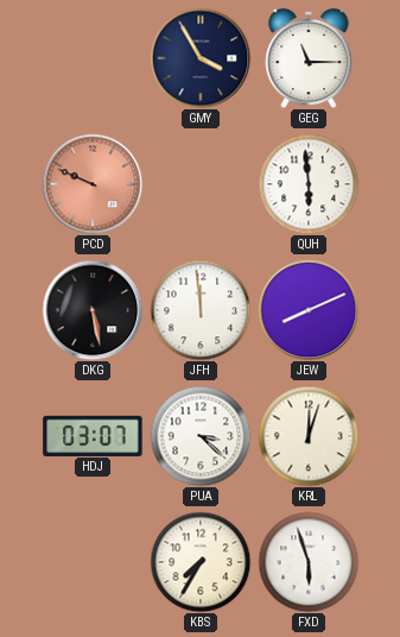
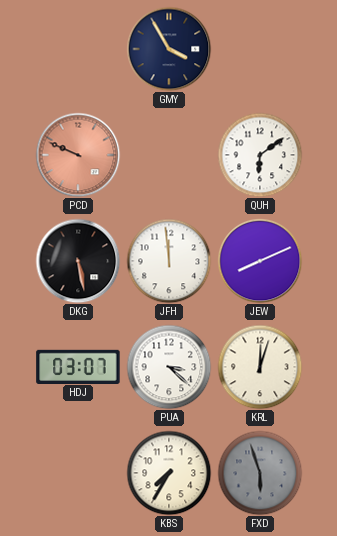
GEG: 11:15 -> none (309, 58)
QUH: 5:59 -> 6:09 (260, 155)
FXD dial: white -> grey (260, 473)
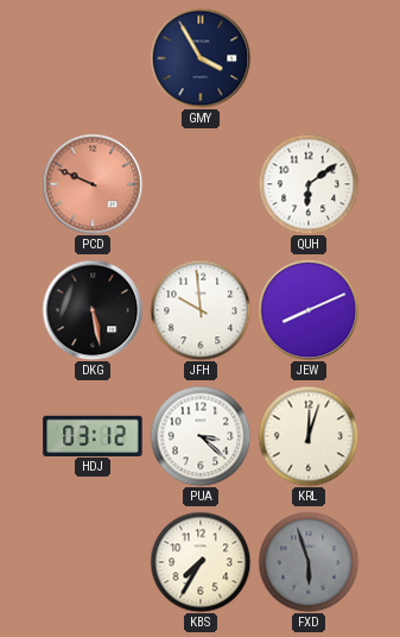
JFH: 11:59 -> 9:59 (201, 310)
HDJ: 03:07 -> 03:12 (93, 435)
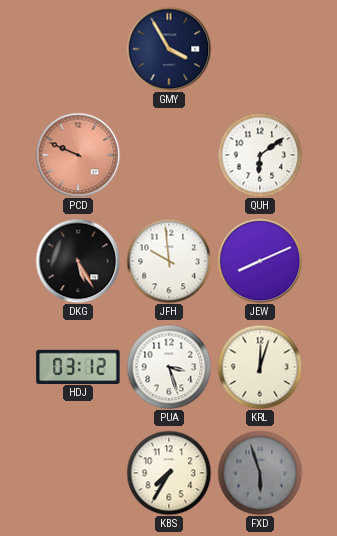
DKG: 5:28 -> 5:25 (78, 261)
PUA: 3:22 -> 3:27 (169, 367)
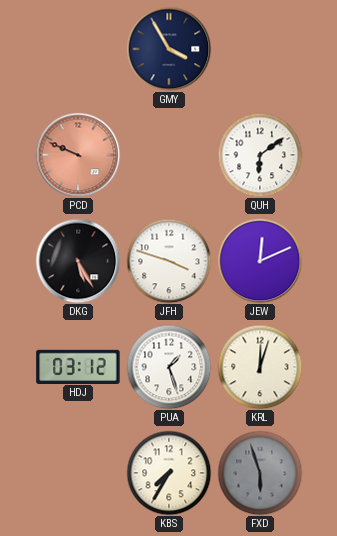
JFH: 9:59 -> 3:48 (169, 261)
JEW: 8:11 -> 12:11 (260, 261)
PUA: 3:27 -> 1:27 (169, 367)
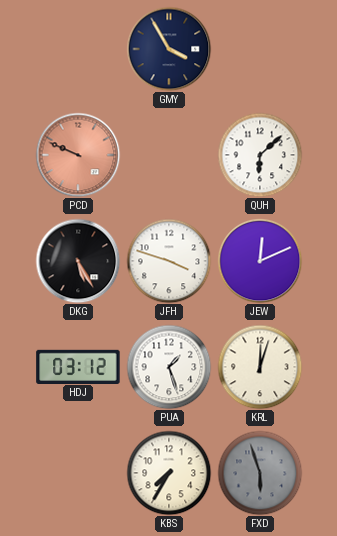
QUH: 6:09 -> 6:08 (260, 155)
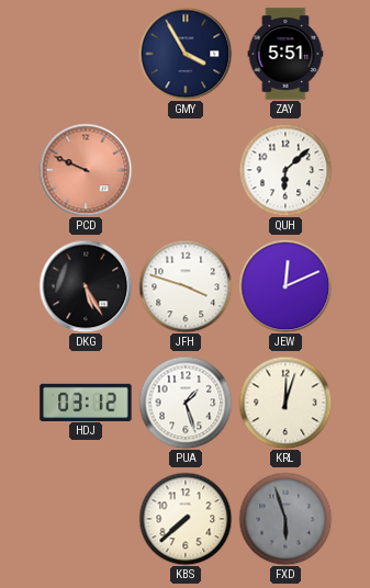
ZAY: none -> 5:51 (285, 54)
KBS: 7:35 -> 7:38 (186, 519)
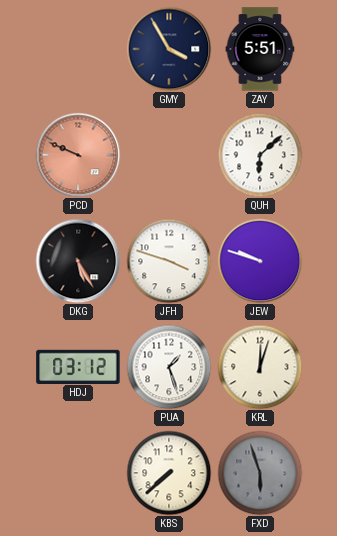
JEW: 12:11 -> 9:48 (260, 261)
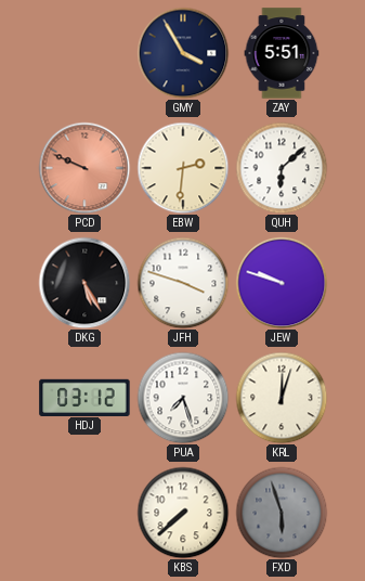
EBW: none -> 2:31 (183, 168)
PUA: 1:27 -> 7:27 (183, 398)
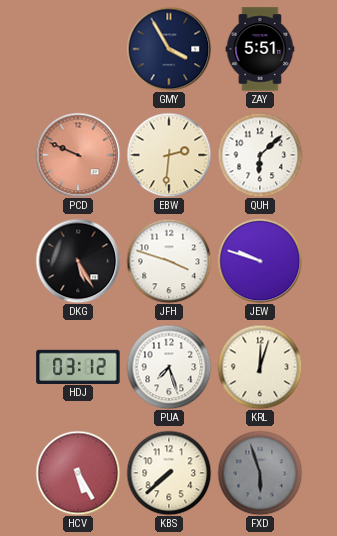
HCV: none -> 5:25 (78, 473)
